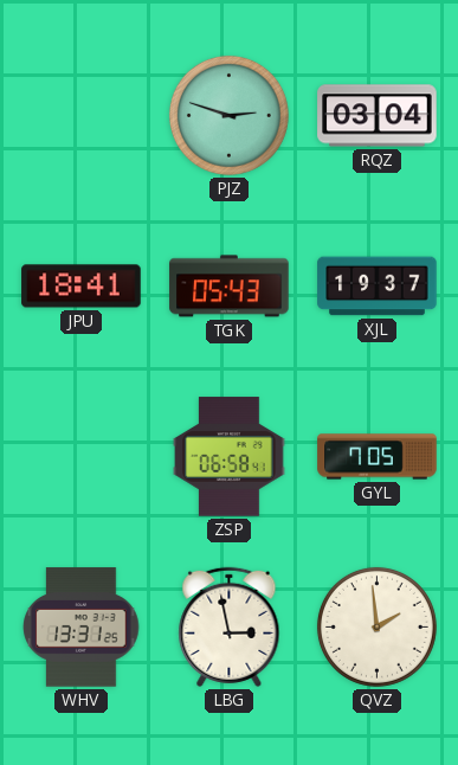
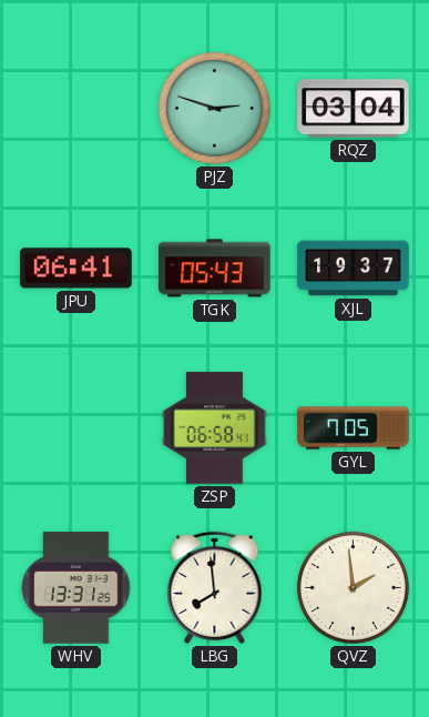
JPU: 18:41 -> 06:41 (76, 269)
LBG: 2:58 -> 7:59 (215, 587)
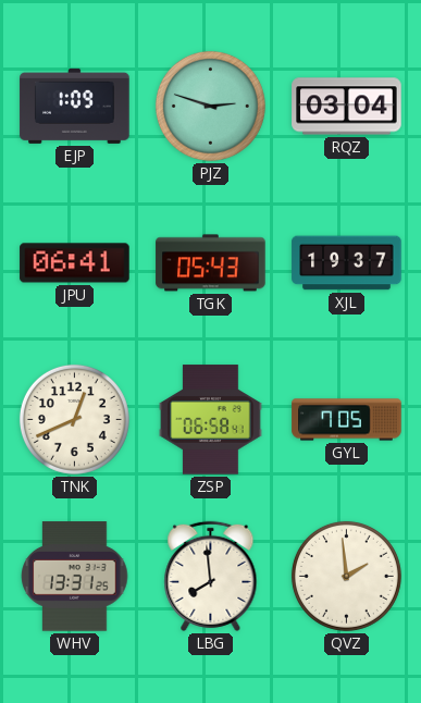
EJP: none -> 1:09 (75, 106)
TNK: none -> 12:41 (74, 419)
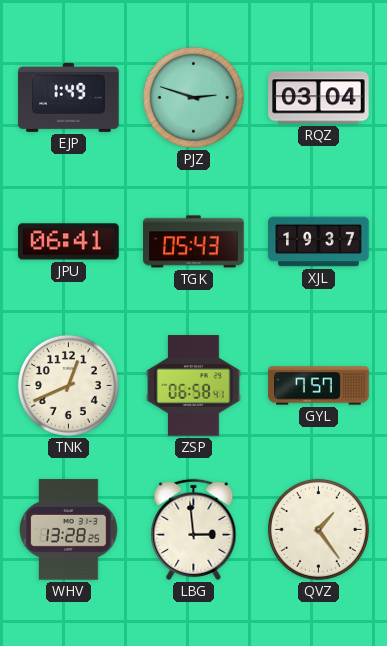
EJP: 1:09 -> 1:49 (69, 97)
GYL: 7:05 -> 7:57 (319, 386)
WHV: 13:31 -> 13:28 (69, 530)
LBG: 7:59 -> 2:59 (194, 529)
QVZ: 1:59 -> 1:24 (318, 529)
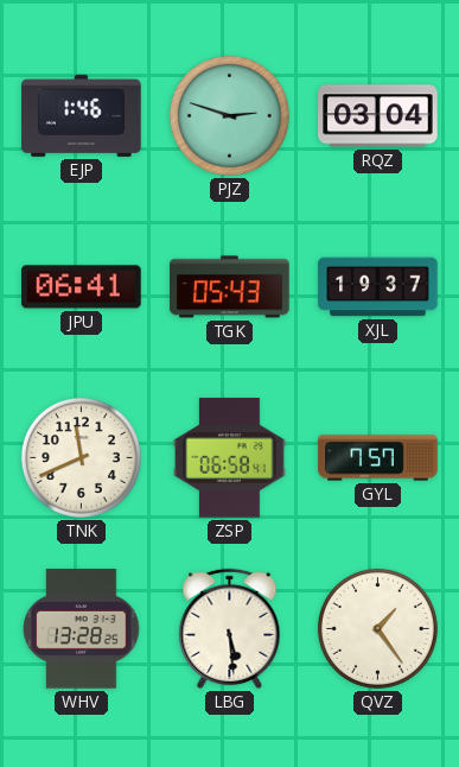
EJP: 1:49 -> 1:46 (82, 115)
TNK: 12:41 -> 11:41 (81, 457)
LBG: 2:59 -> 5:29 (230, 628)
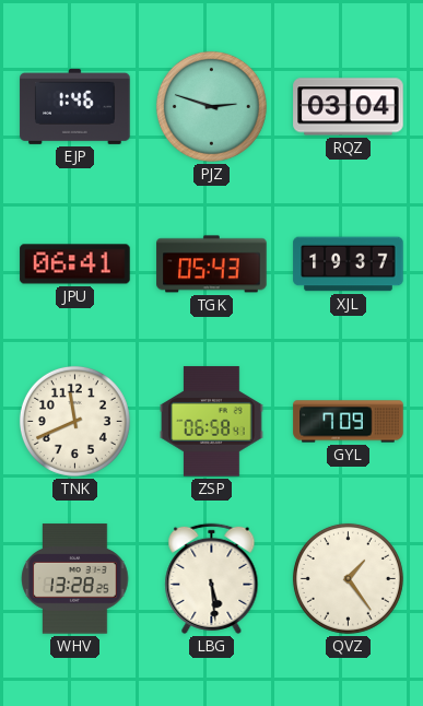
GYL: 7:57 -> 7:09 (349, 422)
